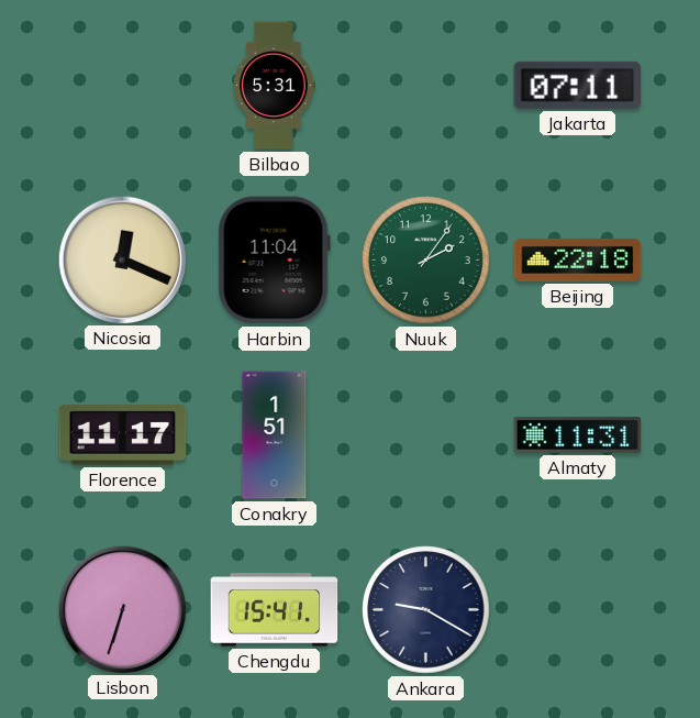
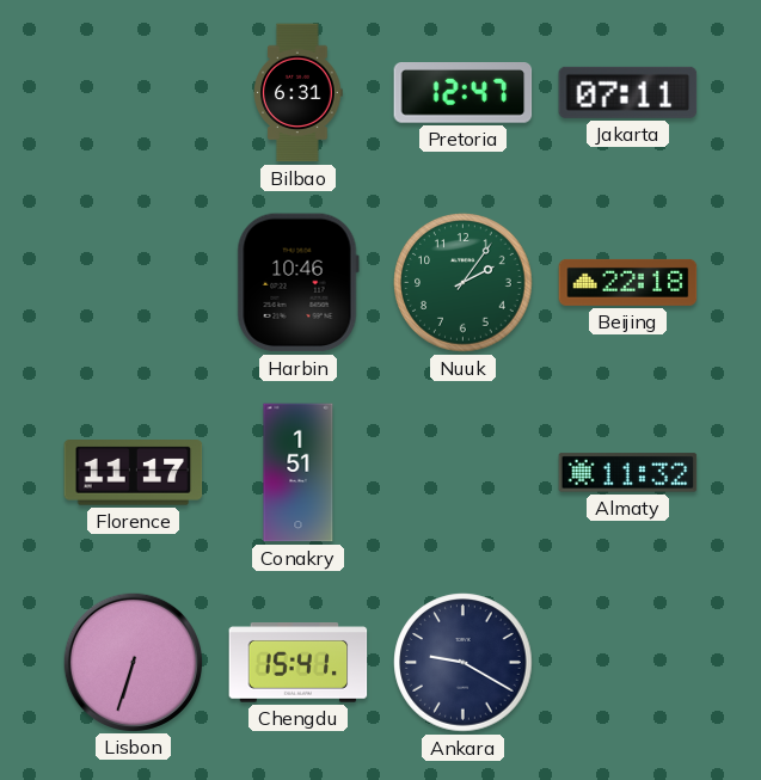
Bilbao: 5:31 -> 6:31 (299, 93)
Pretoria: none -> 12:47 (464, 93)
Nicosia: 12:19 -> none (122, 259)
Harbin: 11:04 -> 10:46 (297, 283)
Almaty: 11:31 -> 11:32 (628, 473)
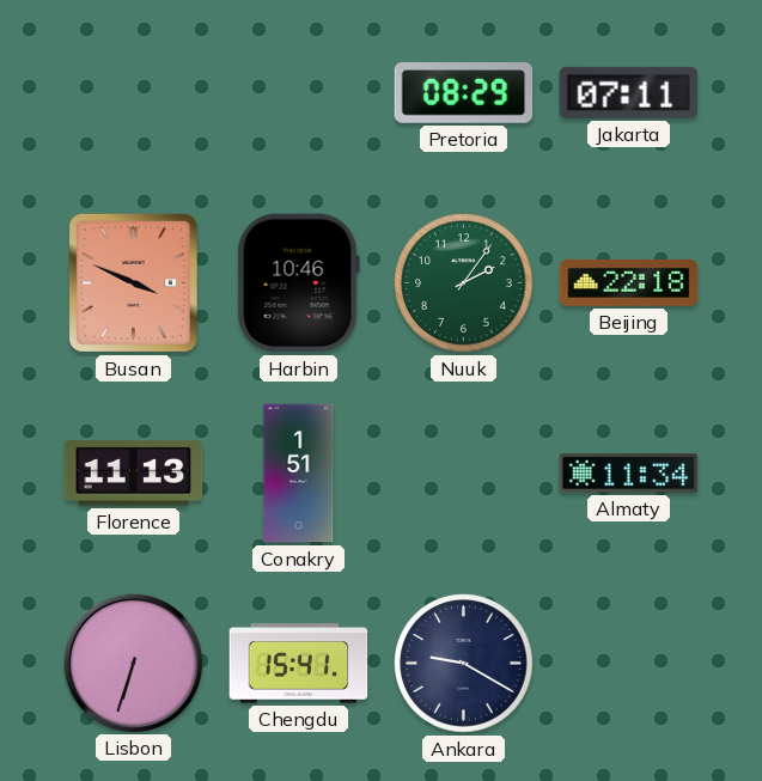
Bilbao: 6:31 -> none (299, 93)
Pretoria: 12:47 -> 08:29 (464, 93)
Busan: none -> 3:49 (133, 282)
Florence: 11:17 -> 11:13 (134, 474)
Almaty: 11:32 -> 11:34 (629, 474)
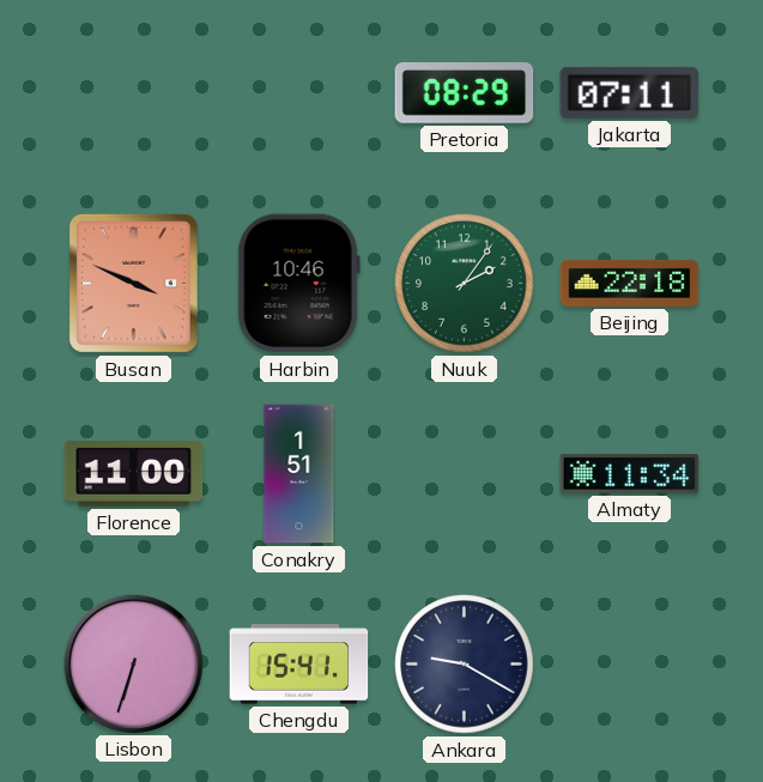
Florence: 11:13 -> 11:00 (134, 474)
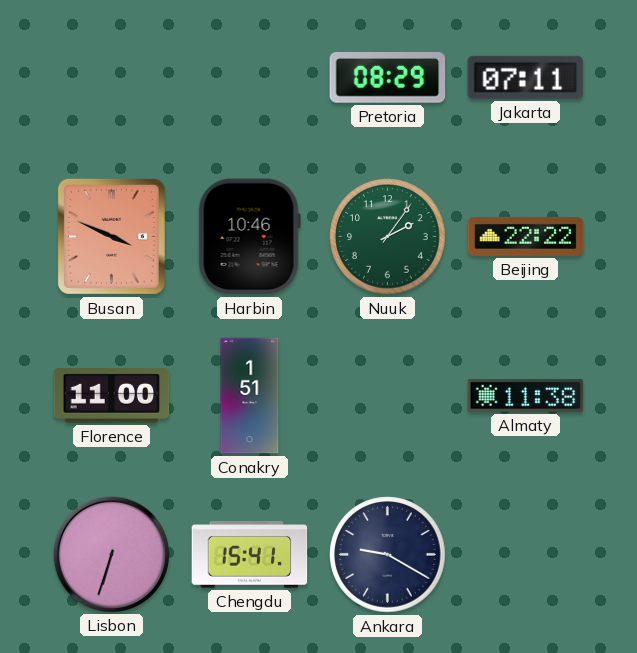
Beijing: 22:18 -> 22:22 (526, 236)
Almaty: 11:34 -> 11:38 (526, 396)
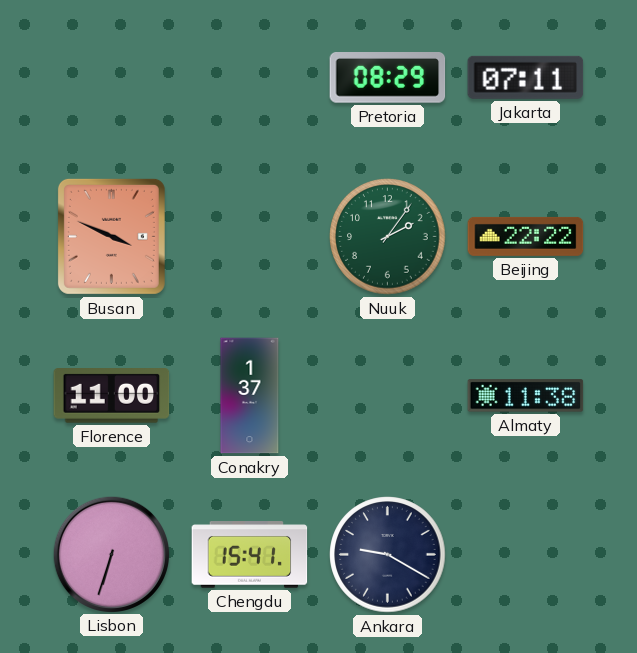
Harbin: 10:46 -> none (249, 237)
Conakry: 1:51 -> 1:37 (250, 396)
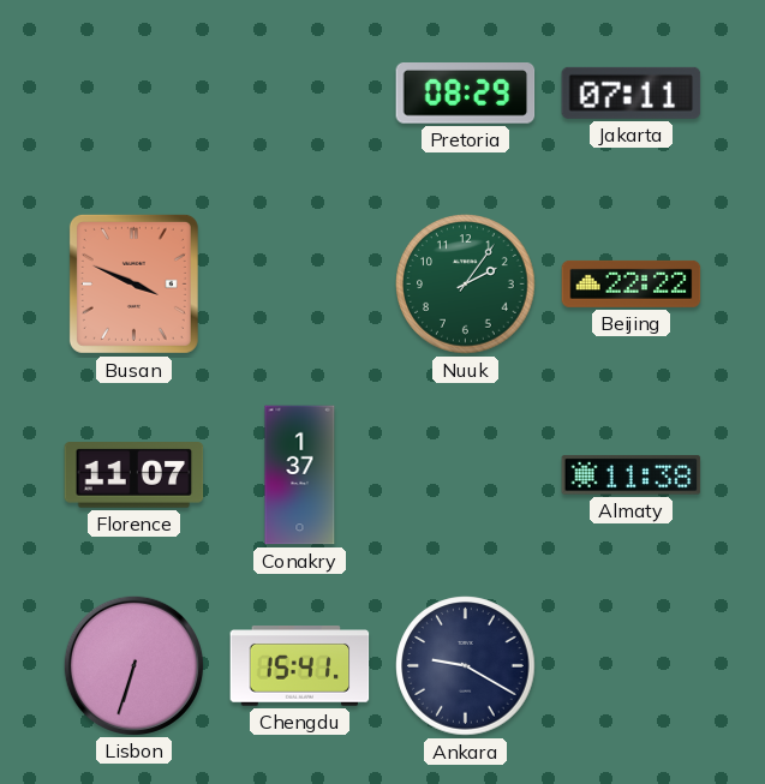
Florence: 11:00 -> 11:07 (135, 475)
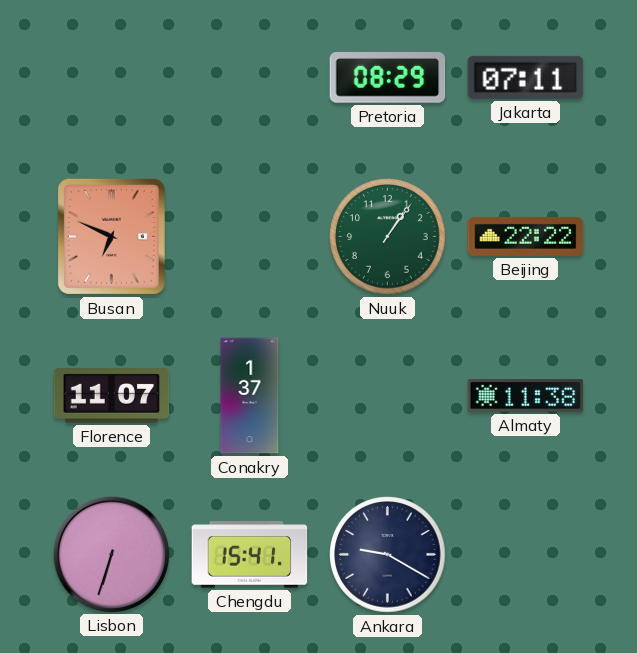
Busan: 3:49 -> 6:49 (111, 236)
Nuuk: 2:06 -> 1:06 (388, 237)
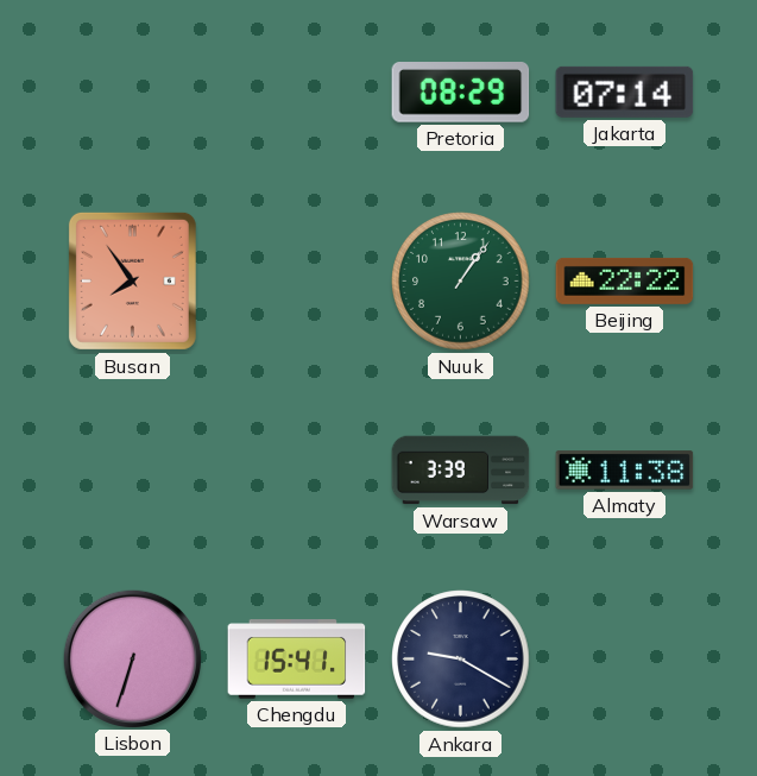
Jakarta: 07:11 -> 07:14 (625, 92)
Busan: 6:49 -> 7:54 (132, 280)
Florence: 11:07 -> none (112, 396)
Conakry: 1:37 -> none (250, 396)
Warsaw: none -> 3:39 (461, 471)
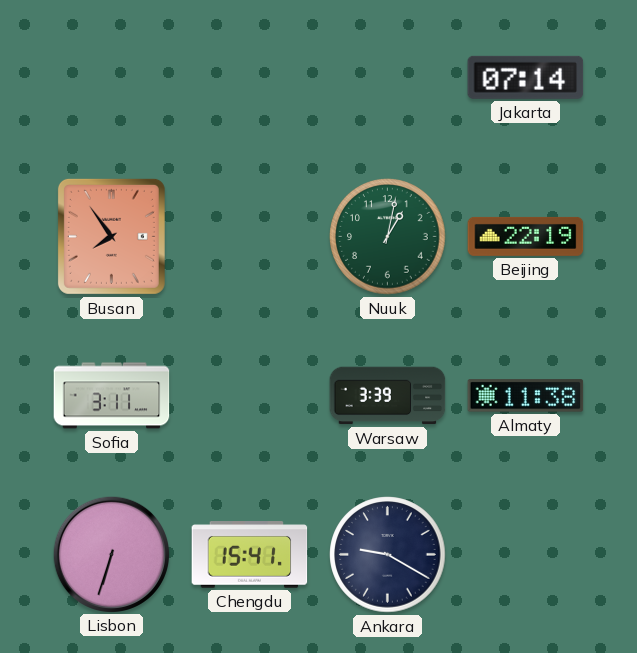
Pretoria: 08:29 -> none (461, 93)
Nuuk: 1:06 -> 1:02 (388, 237)
Beijing: 22:22 -> 22:19 (526, 236)
Sofia: none -> 3:11 (112, 396)
